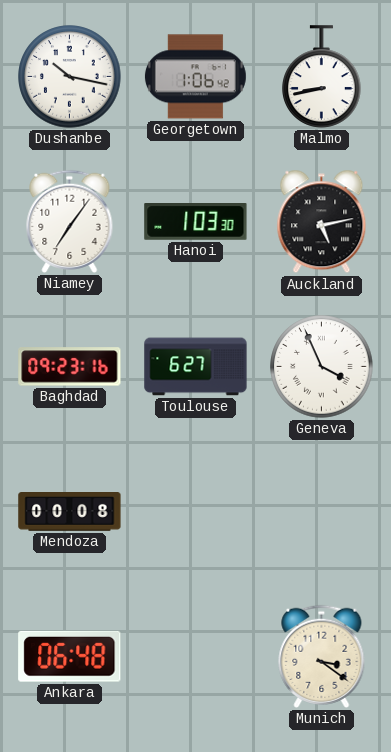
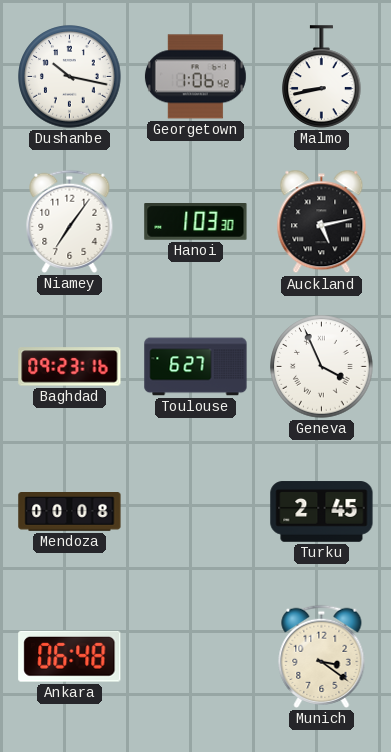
Turku: none -> 2:45 (322, 512)
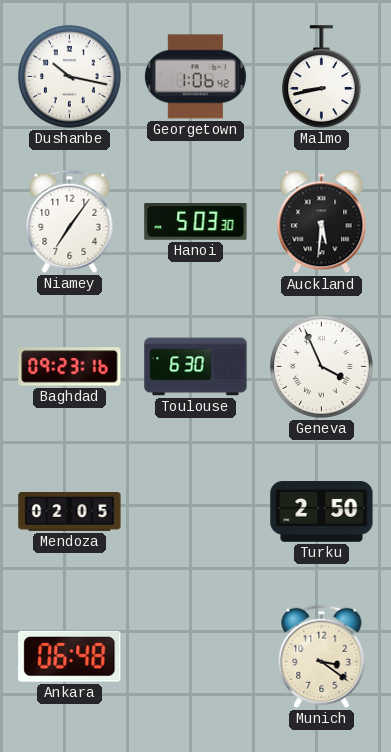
Hanoi: 1:03 -> 5:03 (196, 222)
Auckland: 5:13 -> 5:31 (322, 222)
Toulouse: 6:27 -> 6:30 (196, 367)
Mendoza: 00:08 -> 02:05 (70, 512)
Turku: 2:45 -> 2:50 (322, 512)
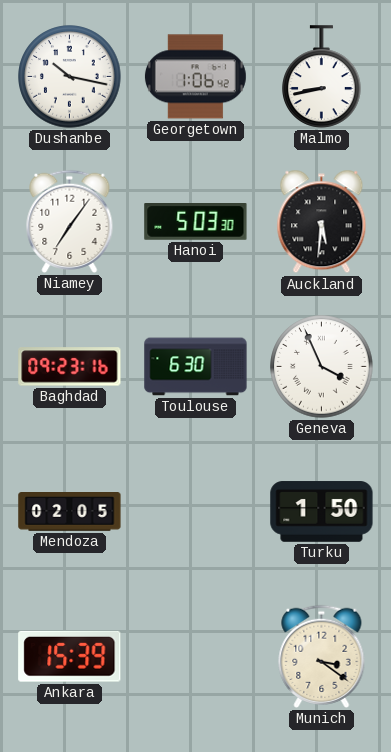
Turku: 2:50 -> 1:50 (322, 512)
Ankara: 06:48 -> 15:39 (70, 656)
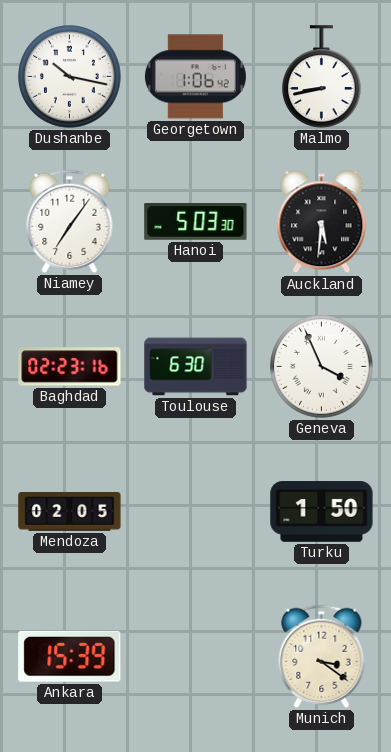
Baghdad: 09:23 -> 02:23 (70, 367)
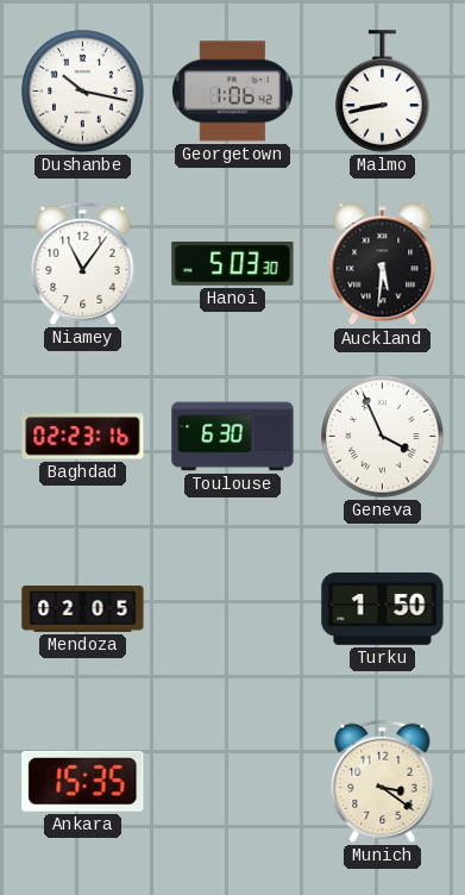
Niamey: 7:06 -> 11:06 (83, 263)
Ankara: 15:39 -> 15:35 (83, 781)
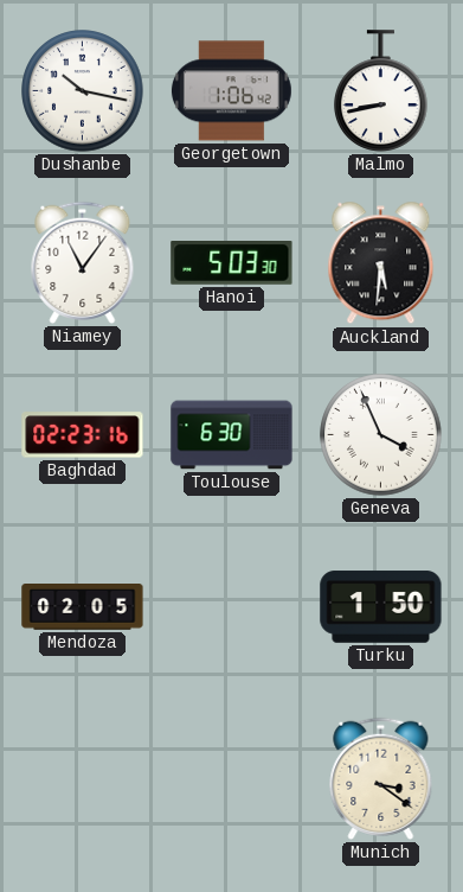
Ankara: 15:35 -> none (83, 781)
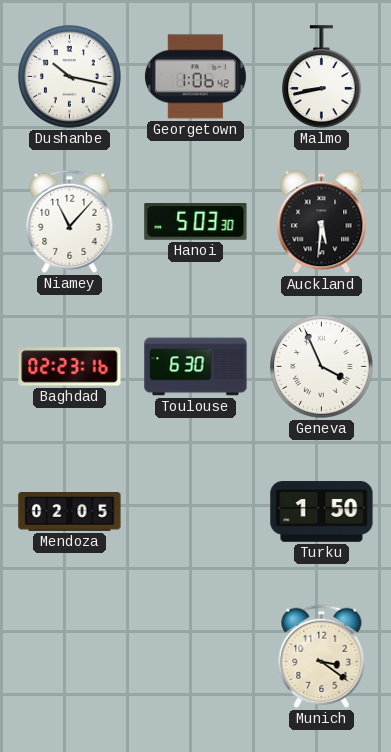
Niamey: 11:06 -> 11:07 (70, 221)
